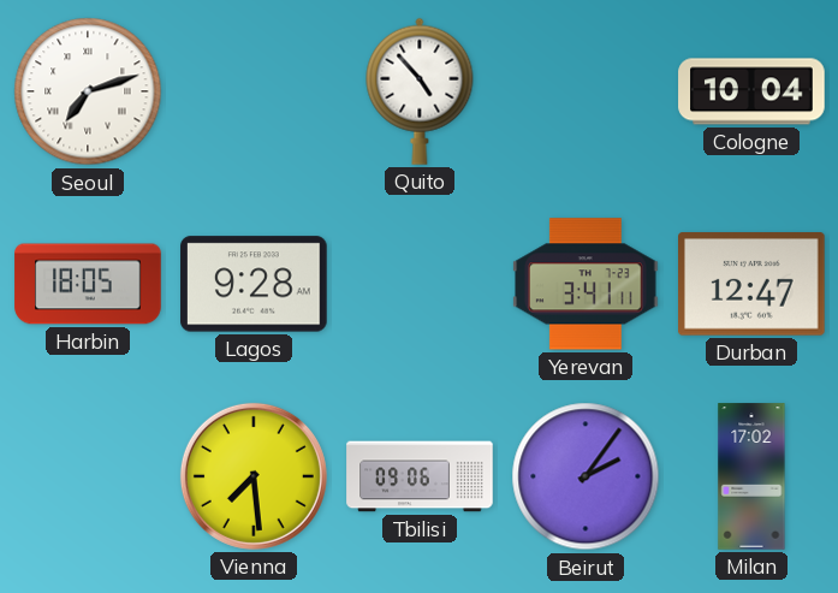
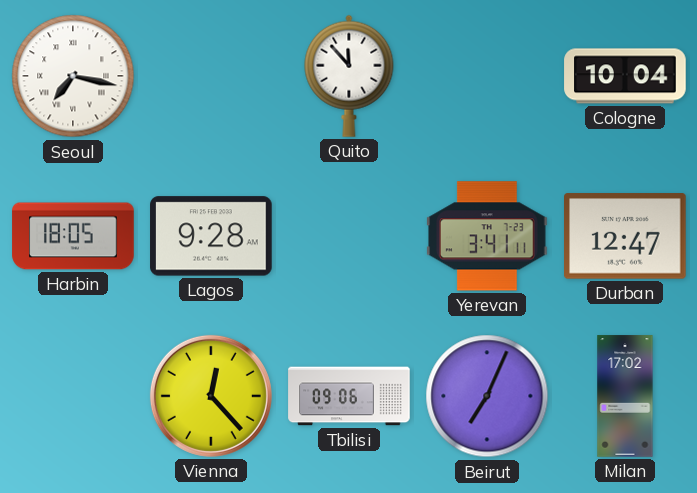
Seoul: 7:12 -> 7:17 (73, 76)
Quito: 4:53 -> 11:53 (349, 76)
Vienna: 7:29 -> 12:23 (211, 396)
Beirut: 2:06 -> 7:04 (487, 396)
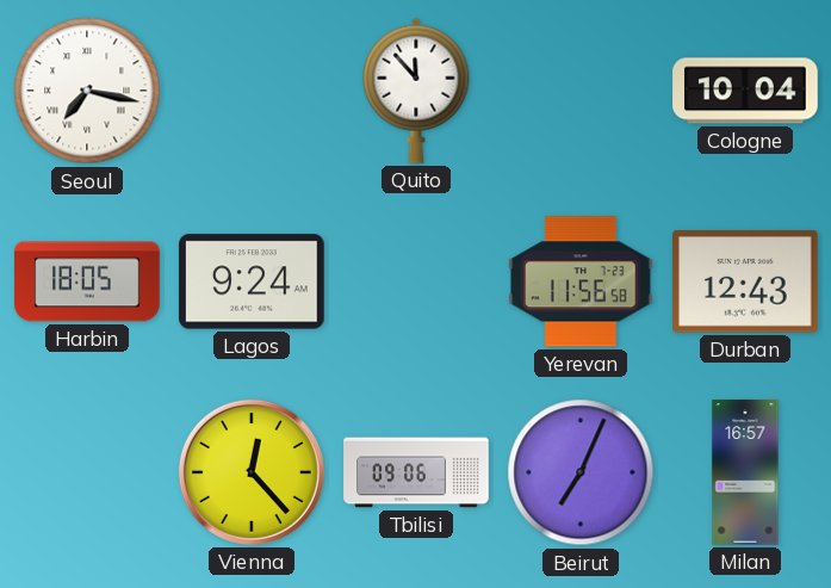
Lagos: 9:28 -> 9:24 (252, 281)
Yerevan: 3:41 -> 11:56 (582, 281)
Durban: 12:47 -> 12:43 (746, 281)
Milan: 17:02 -> 16:57 (745, 472)
